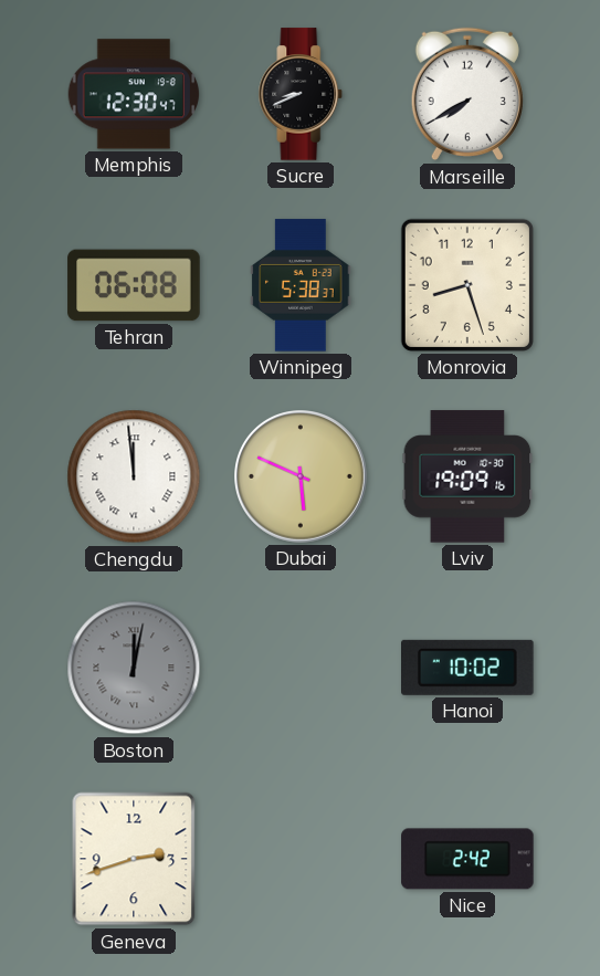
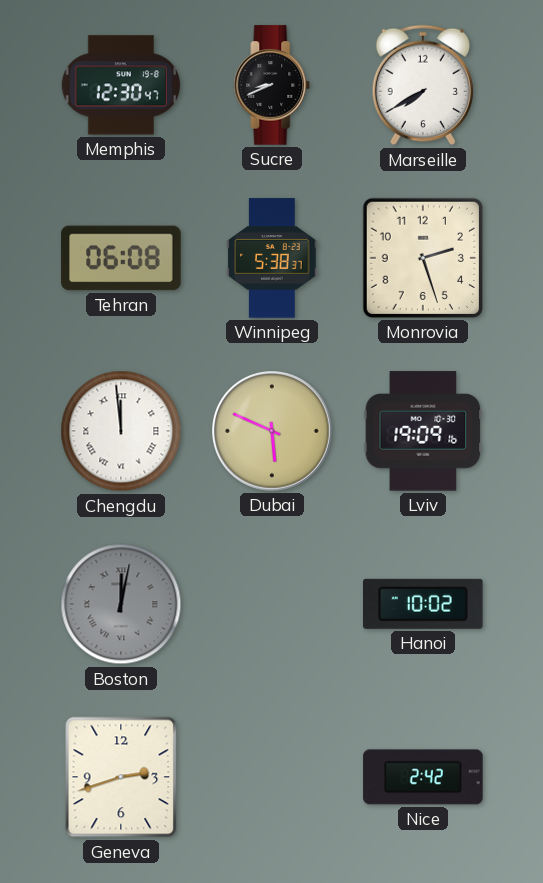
Monrovia: 8:27 -> 2:27 (423, 258)
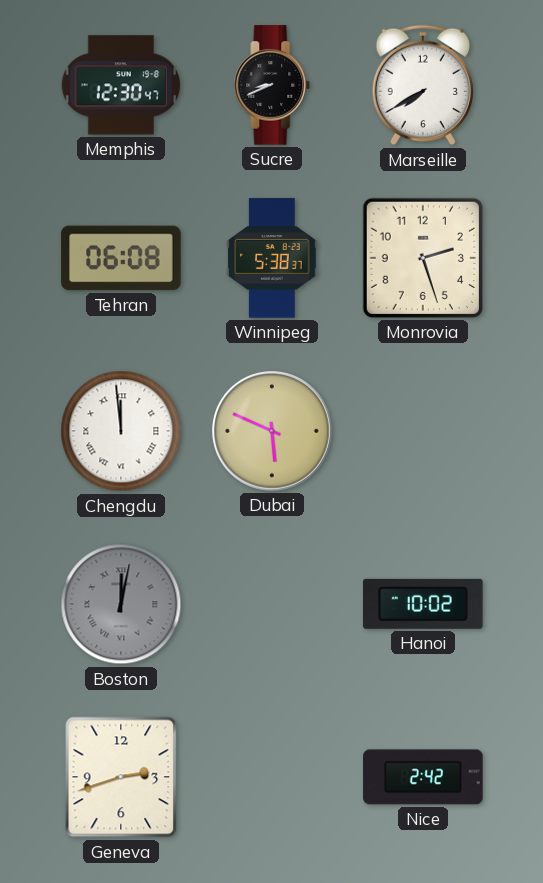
Lviv: 19:09 -> none (423, 431)
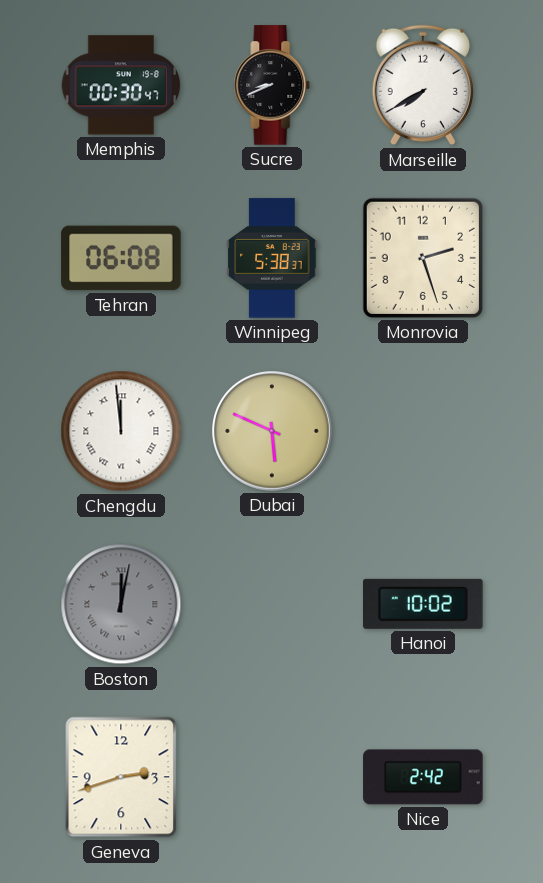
Memphis: 12:30 -> 00:30 (121, 85)
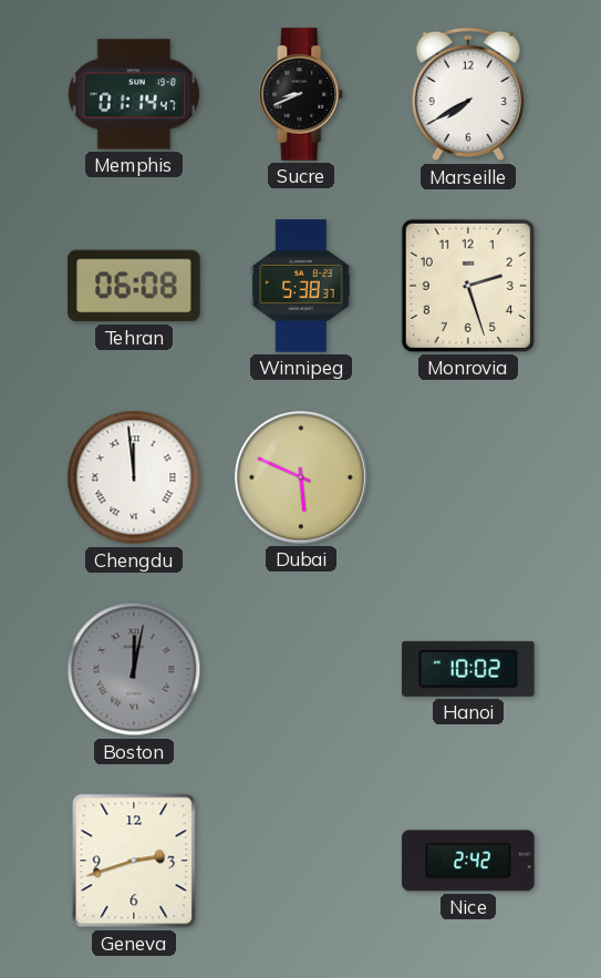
Memphis: 00:30 -> 01:14 (134, 94)
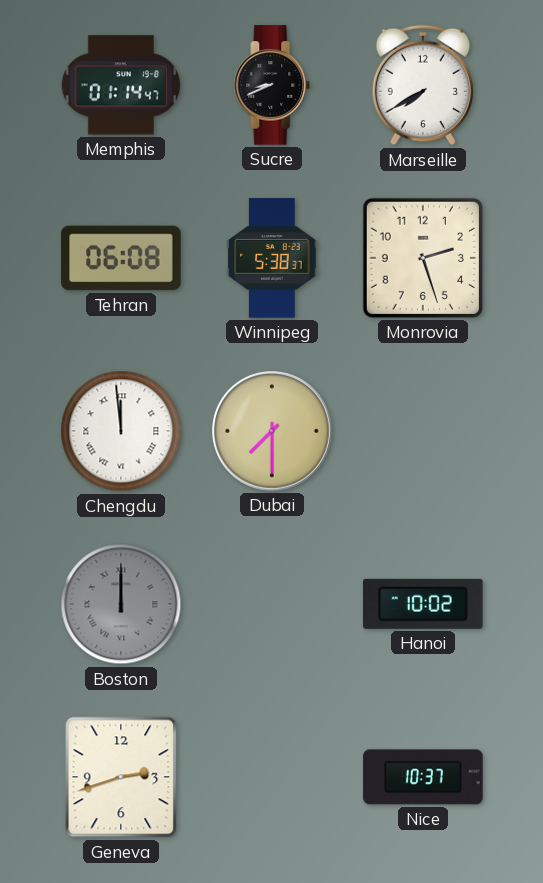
Dubai: 5:49 -> 7:30 (273, 432)
Boston: 12:02 -> 12:00 (121, 604)
Nice: 2:42 -> 10:37 (423, 777)
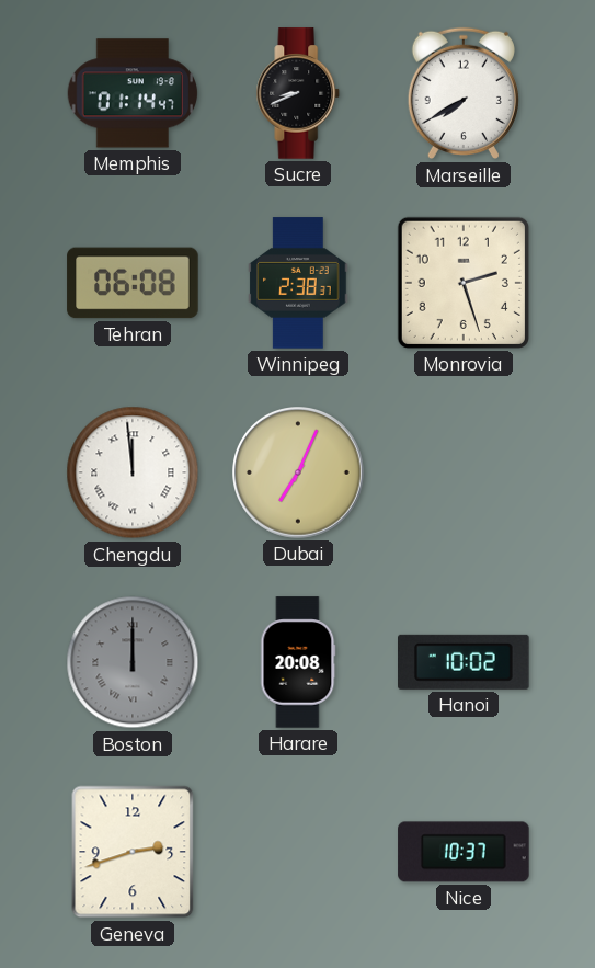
Winnipeg: 5:38 -> 2:38 (298, 283)
Dubai: 7:30 -> 7:04 (299, 474)
Harare: none -> 20:08 (298, 662)
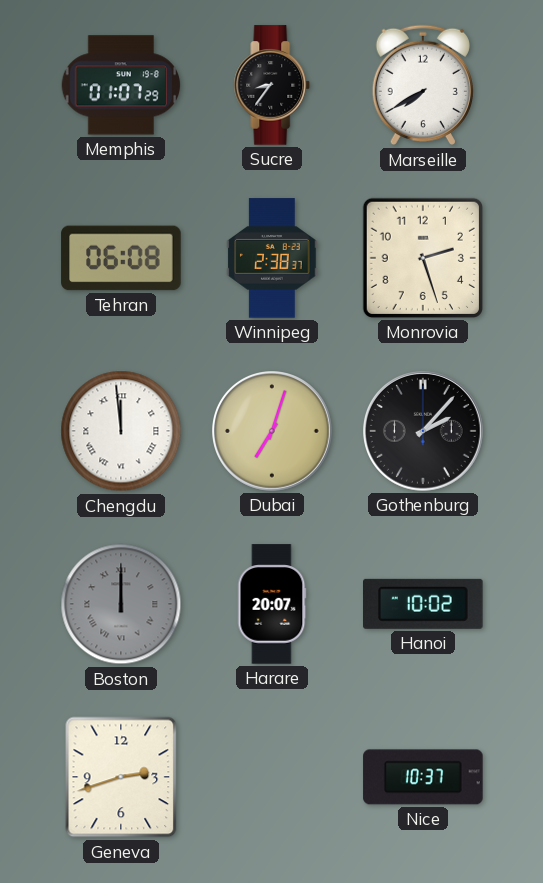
Memphis: 01:14 -> 01:07 (121, 85)
Sucre: 8:41 -> 8:36 (272, 85)
Dubai: 7:04 -> 7:03 (273, 432)
Gothenburg: none -> 2:07 (424, 432)
Harare: 20:08 -> 20:07 (272, 604)
